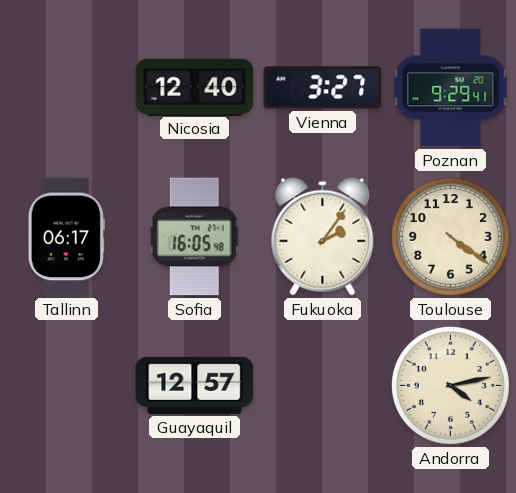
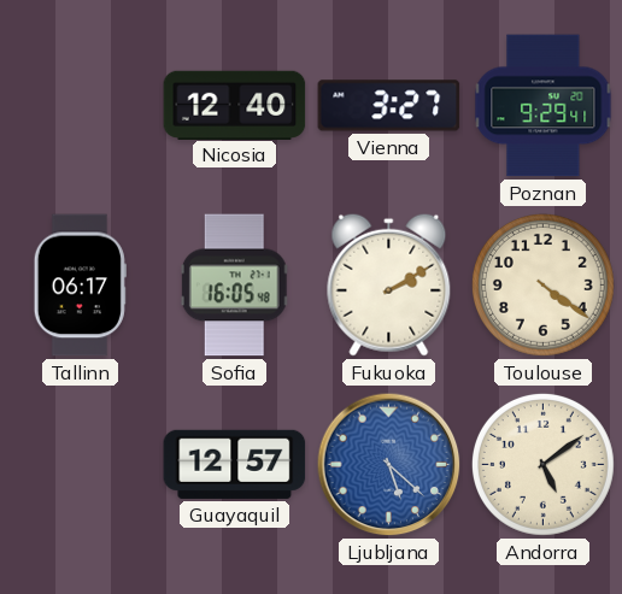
Fukuoka: 2:06 -> 2:10 (389, 284)
Ljubljana: none -> 5:22 (389, 465)
Andorra: 4:13 -> 5:09 (542, 464)
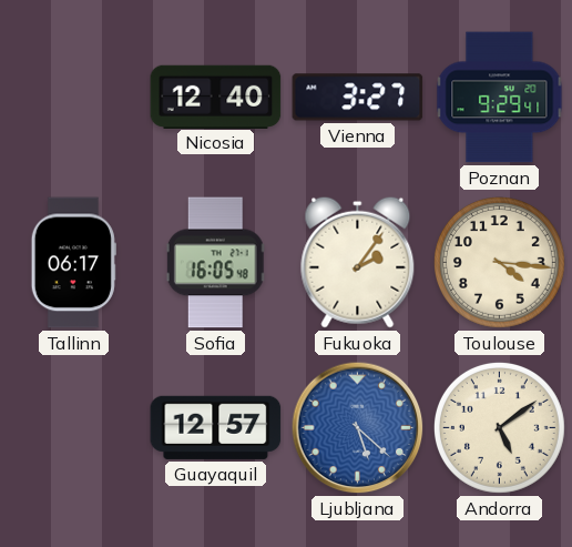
Fukuoka: 2:10 -> 2:06 (358, 262)
Toulouse: 4:21 -> 4:16 (499, 262)
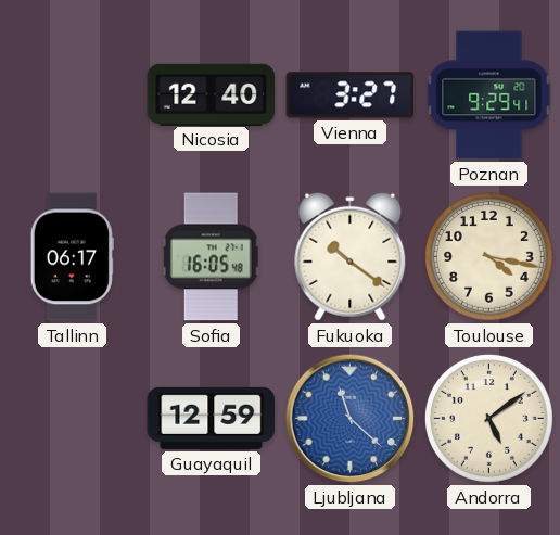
Fukuoka: 2:06 -> 10:21 (351, 256)
Toulouse: 4:16 -> 4:17 (488, 256)
Guayaquil: 12:57 -> 12:59 (212, 418)
Ljubljana: 5:22 -> 11:22 (351, 419)
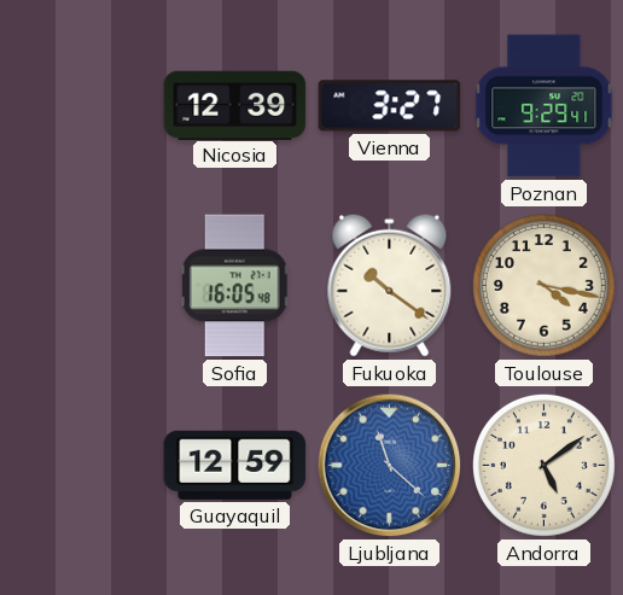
Nicosia: 12:40 -> 12:39 (235, 105)
Tallinn: 06:17 -> none (72, 257)
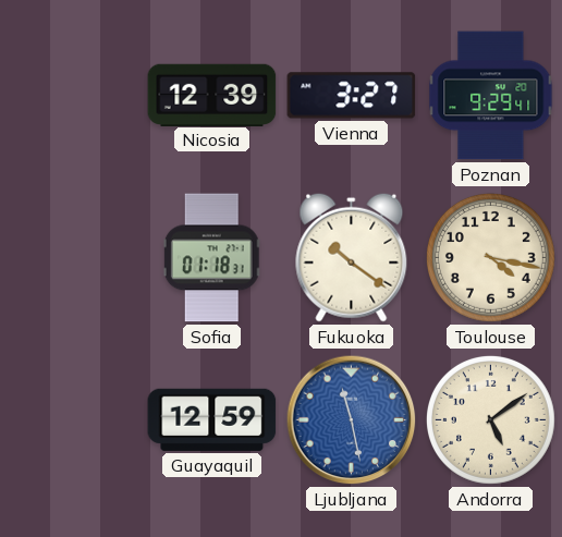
Sofia: 16:05 -> 01:18 (211, 258)
Ljubljana: 11:22 -> 11:28 (352, 420)
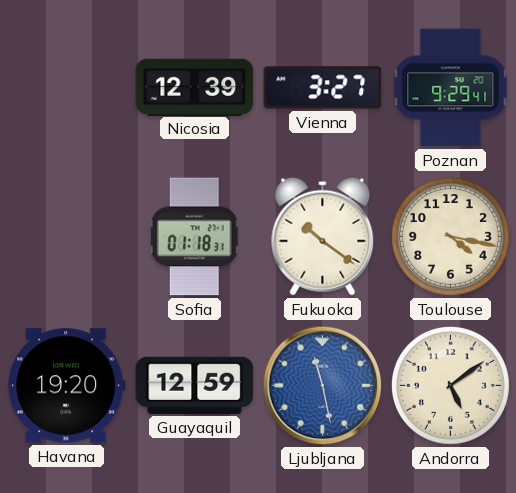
Havana: none -> 19:20 (67, 386)
